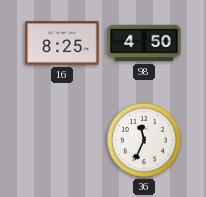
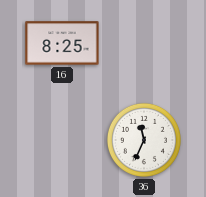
98: 4:50 -> none (144, 43)
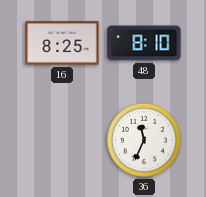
48: none -> 8:10 (144, 43)
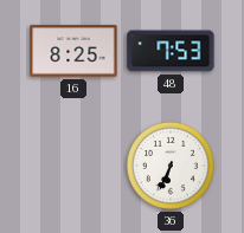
48: 8:10 -> 7:53 (171, 51)
36: 11:34 -> 6:34 (171, 166)
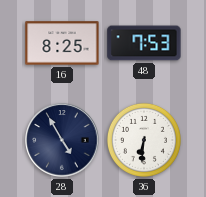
28: none -> 4:55 (62, 140)
36: 6:34 -> 6:31 (144, 140)
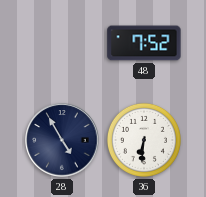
16: 8:25 -> none (62, 43)
48: 7:53 -> 7:52 (144, 43)
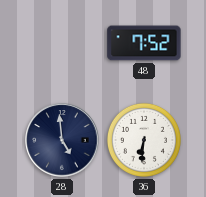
28: 4:55 -> 4:59 (62, 140)
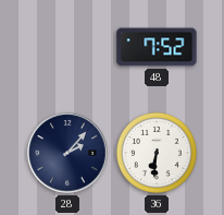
28: 4:59 -> 2:07 (67, 153)
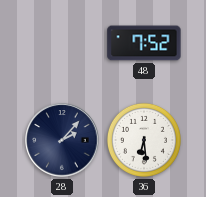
36: 6:31 -> 6:29 (144, 140)
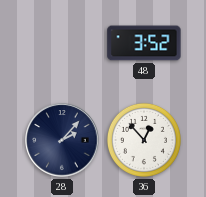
48: 7:52 -> 3:52 (144, 43)
36: 6:29 -> 12:53 (144, 140)
